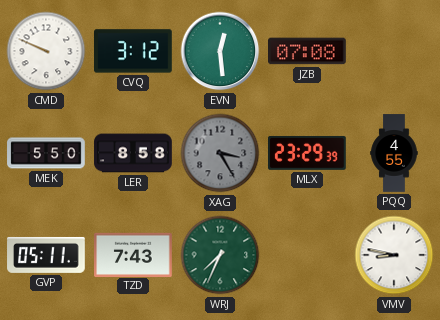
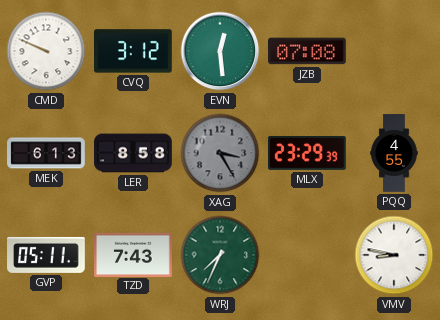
MEK: 5:50 -> 6:13 (46, 153)
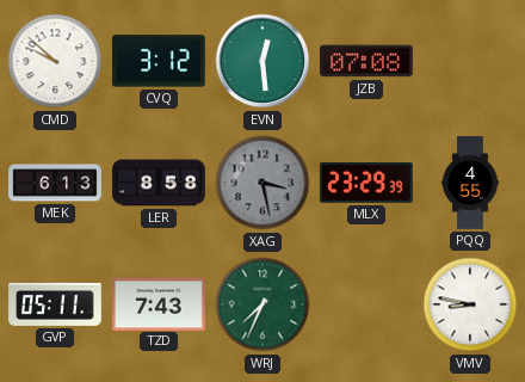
CMD: 9:49 -> 9:52 (55, 61)
XAG: 3:25 -> 3:28 (262, 183)
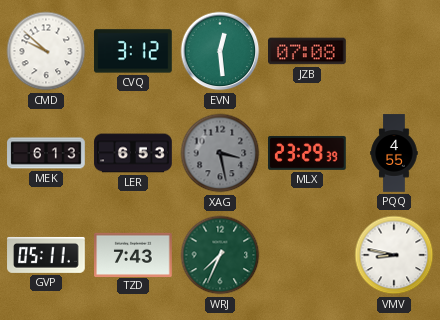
LER: 8:58 -> 6:53 (133, 153)
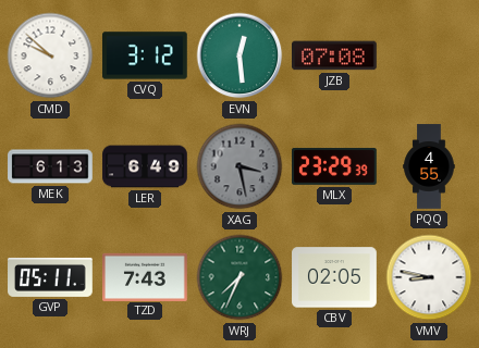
LER: 6:53 -> 6:49 (145, 166)
CBV: none -> 02:05 (334, 277)
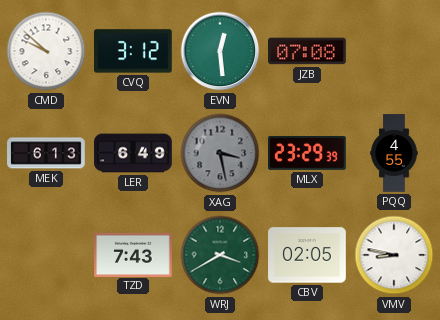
GVP: 05:11 -> none (50, 277)
WRJ: 7:34 -> 3:40 (220, 255)
